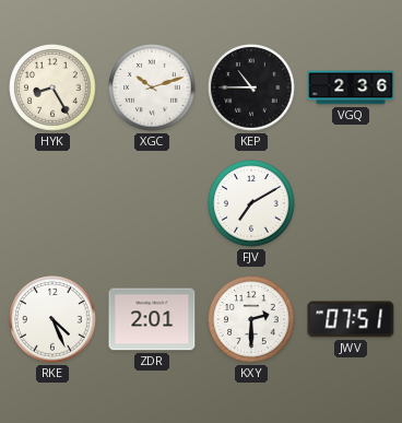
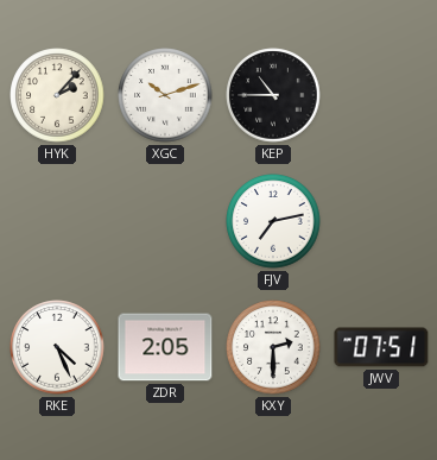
HYK: 8:25 -> 2:07 (57, 95)
VGQ: 2:36 -> none (351, 87)
FJV: 7:10 -> 7:13 (273, 221)
ZDR: 2:01 -> 2:05 (165, 347)
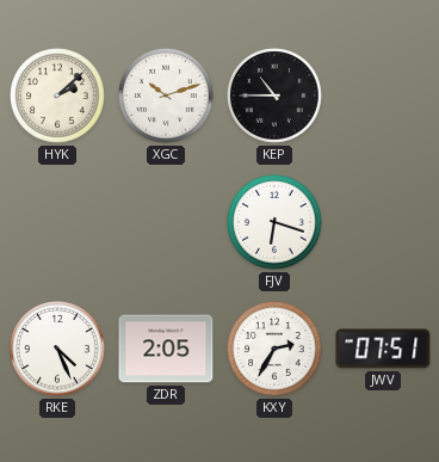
HYK: 2:07 -> 2:08 (57, 96)
FJV: 7:13 -> 6:18 (274, 222)
KXY: 2:30 -> 2:35 (274, 349)
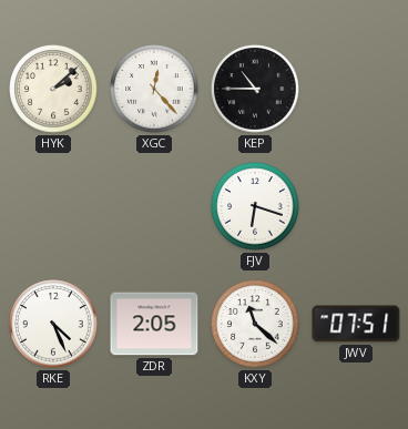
XGC: 10:12 -> 12:23 (154, 89)
KXY: 2:35 -> 11:22 (255, 324)
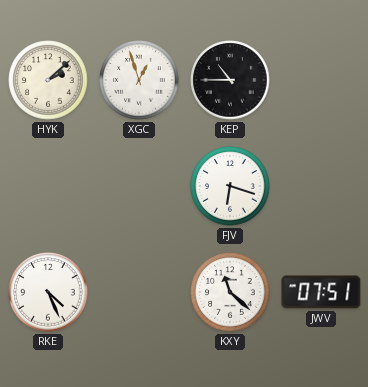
XGC: 12:23 -> 12:57 (139, 80)
ZDR: 2:05 -> none (154, 324)
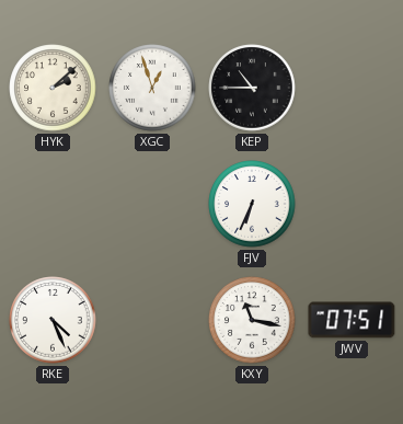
FJV: 6:18 -> 6:34 (252, 204)
KXY: 11:22 -> 11:17 (252, 320)
